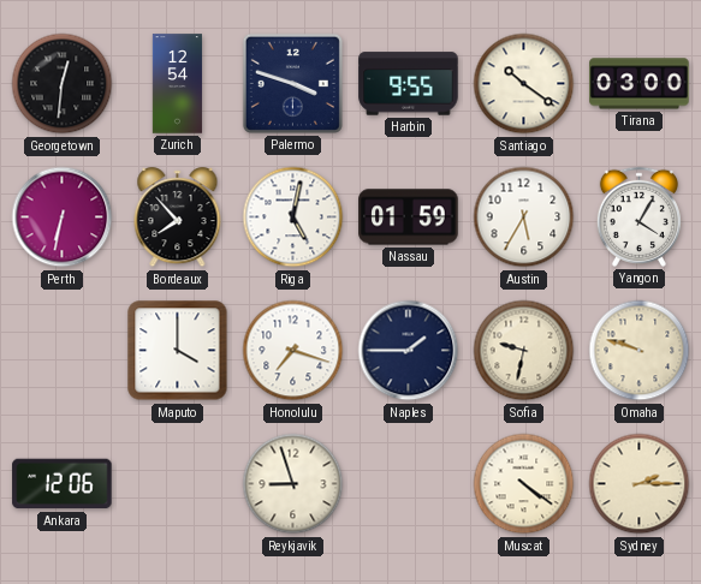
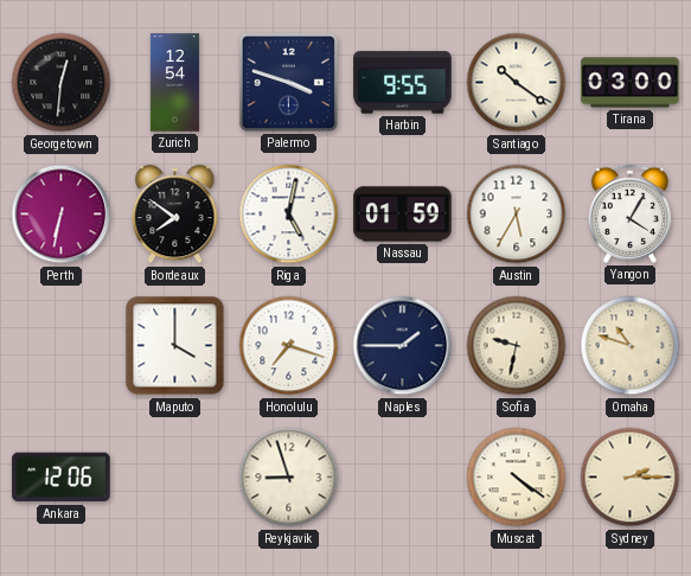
Bordeaux: 7:53 -> 7:51 (175, 215)
Omaha: 9:48 -> 10:48 (631, 346)
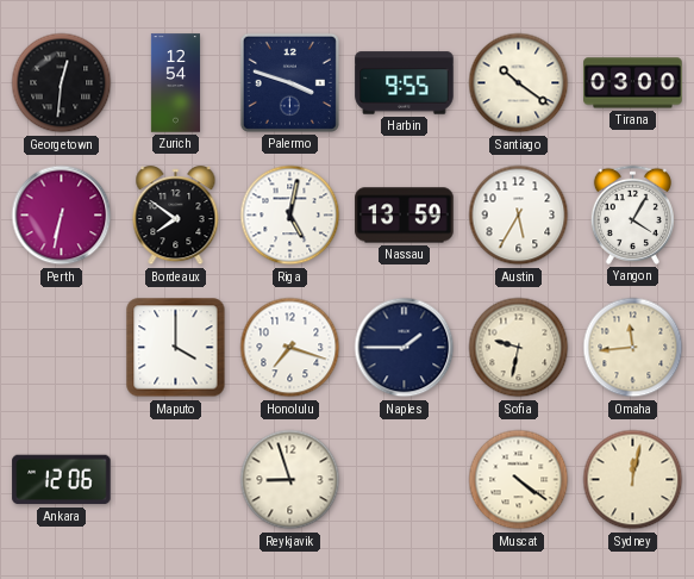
Nassau: 01:59 -> 13:59 (405, 216)
Omaha: 10:48 -> 11:44 (633, 348)
Sydney: 2:15 -> 12:02 (633, 480)
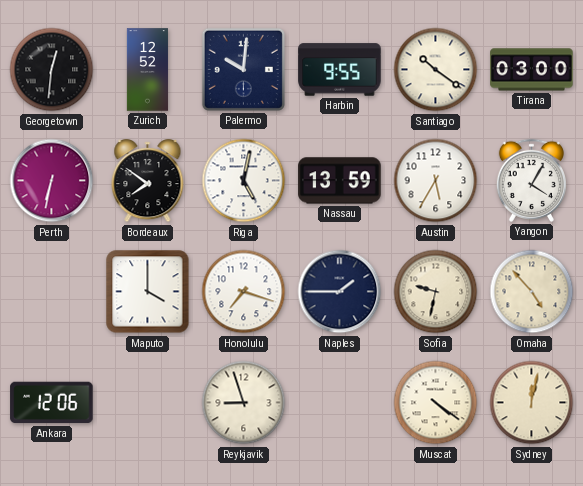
Zurich: 12:54 -> 12:52 (147, 70)
Palermo: 3:48 -> 10:01 (243, 69)
Omaha: 11:44 -> 4:53 (532, 292)
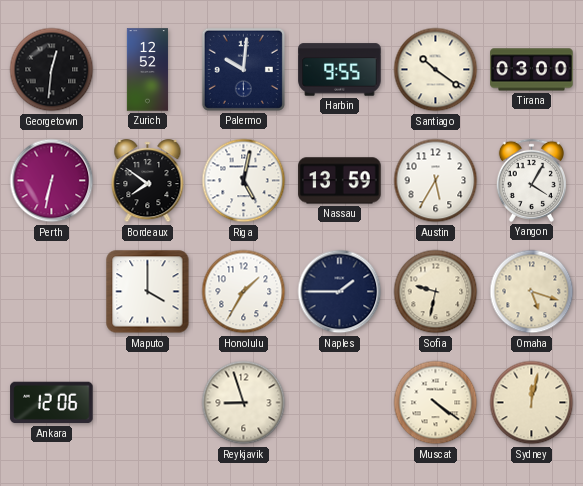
Honolulu: 7:18 -> 1:35 (244, 292)
Omaha: 4:53 -> 5:18 (532, 292)
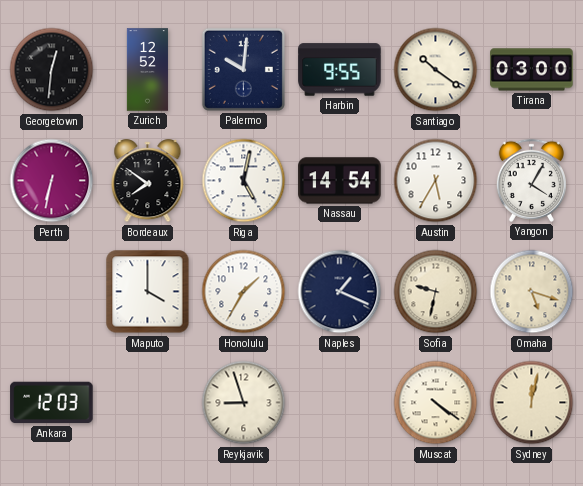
Nassau: 13:59 -> 14:54 (340, 181)
Naples: 1:45 -> 1:19 (340, 292)
Ankara: 12:06 -> 12:03 (52, 403)
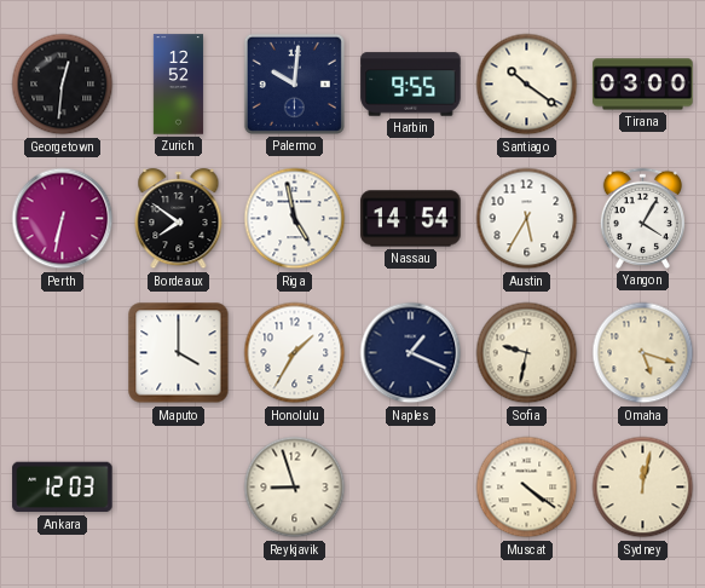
Riga: 5:02 -> 4:58 (295, 219)
